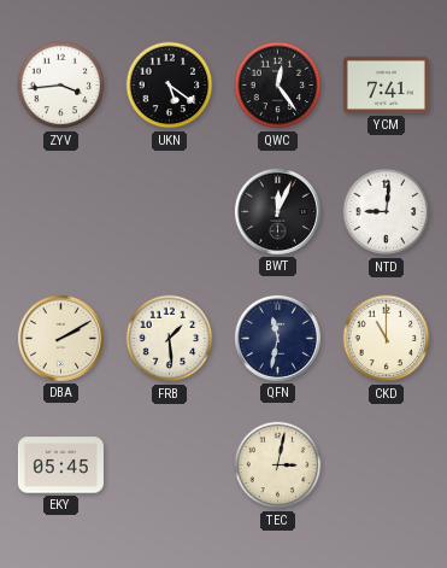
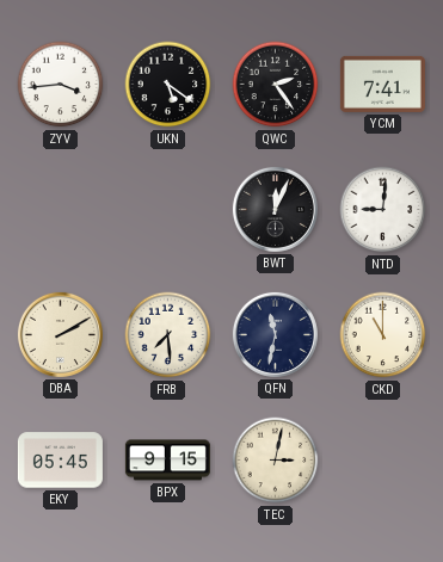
QWC: 12:24 -> 2:24 (276, 85)
FRB: 1:29 -> 7:29 (168, 335)
BPX: none -> 9:15 (167, 461)
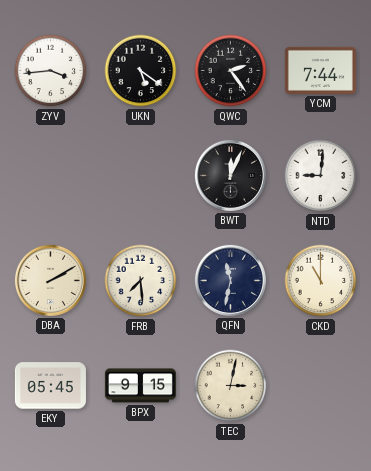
YCM: 7:41 -> 7:44 (320, 70)
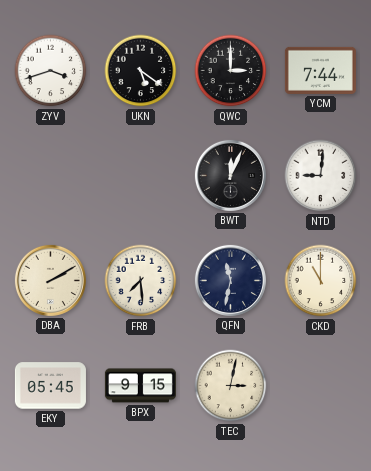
ZYV: 3:44 -> 3:42 (51, 71)
QWC: 2:24 -> 3:00 (231, 71)
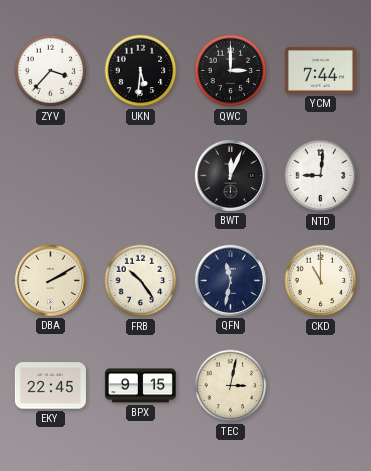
ZYV: 3:42 -> 3:37 (51, 71)
UKN: 5:21 -> 5:31 (141, 71)
FRB: 7:29 -> 10:24 (141, 281)
EKY: 05:45 -> 22:45 (50, 386)
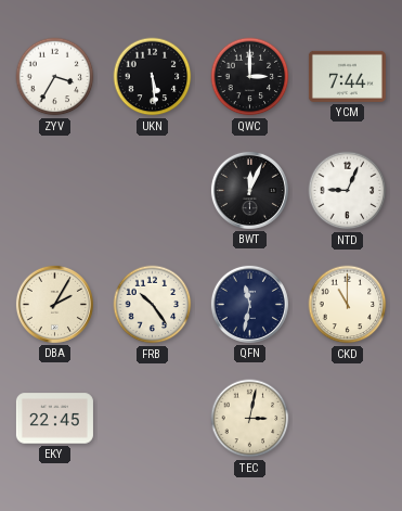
ZYV: 3:37 -> 3:35 (55, 77)
UKN: 5:31 -> 5:29 (153, 77)
NTD: 9:01 -> 9:04 (348, 191)
DBA: 2:10 -> 2:05 (54, 304)
BPX: 9:15 -> none (140, 386)
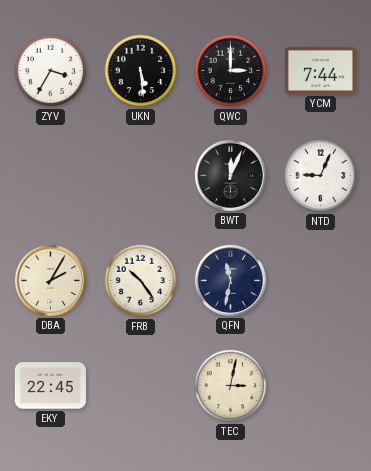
CKD: 11:00 -> none (348, 305)
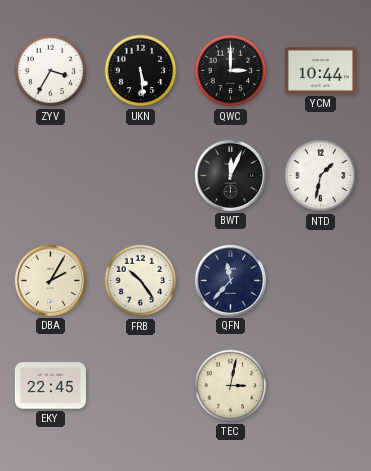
YCM: 7:44 -> 10:44 (320, 70)
NTD: 9:04 -> 1:32 (321, 176)
QFN: 11:32 -> 11:37 (230, 280)
